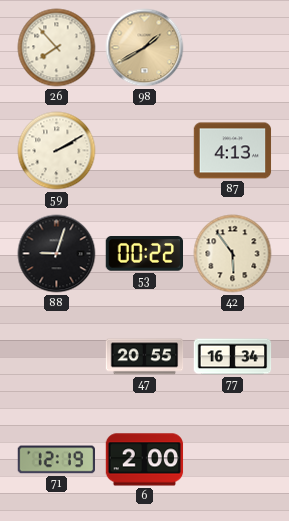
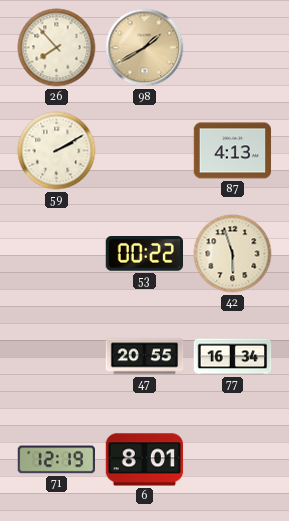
88: 9:03 -> none (57, 254)
42: 5:54 -> 5:57 (233, 254)
6: 2:00 -> 8:01 (145, 460)
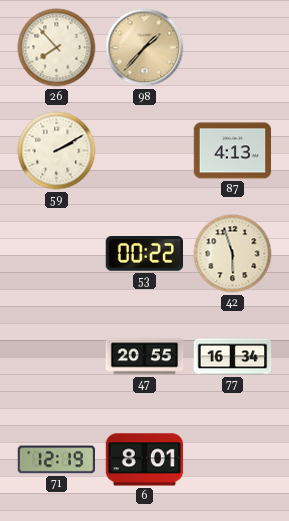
98: 1:40 -> 1:37 (145, 48)
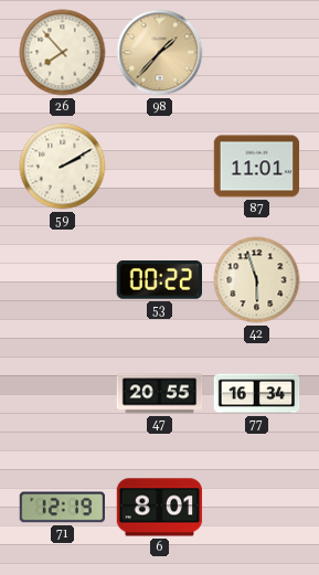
87: 4:13 -> 11:01 (257, 167)
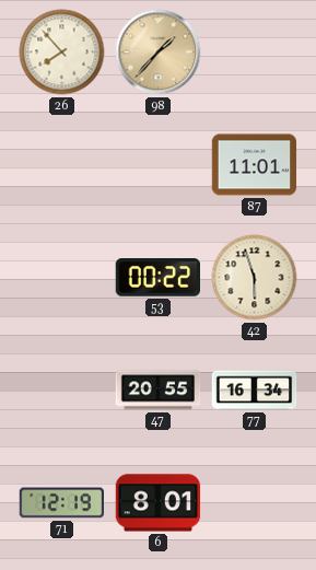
59: 2:10 -> none (63, 167)
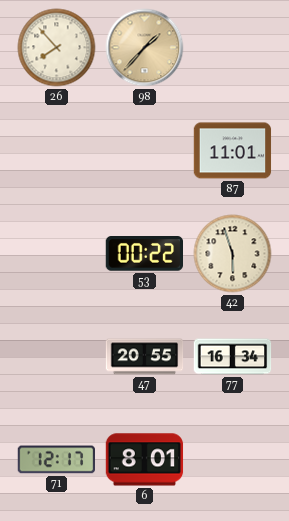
71: 12:19 -> 12:17 (56, 460)
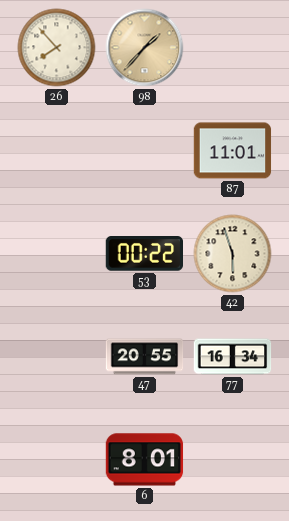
71: 12:17 -> none (56, 460)
